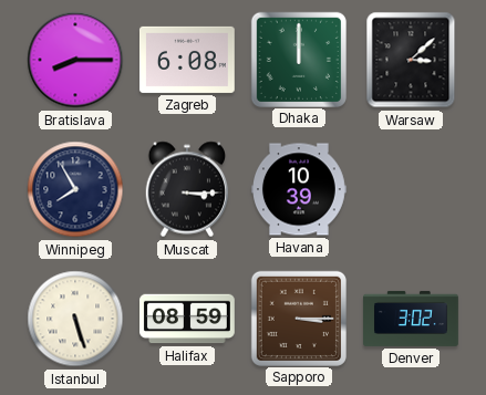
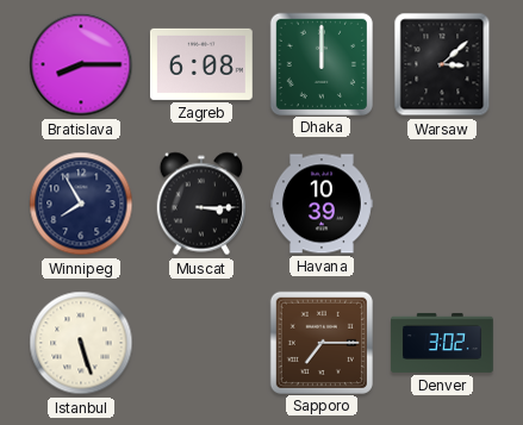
Halifax: 08:59 -> none (188, 319)
Sapporo: 3:15 -> 7:15 (320, 342)
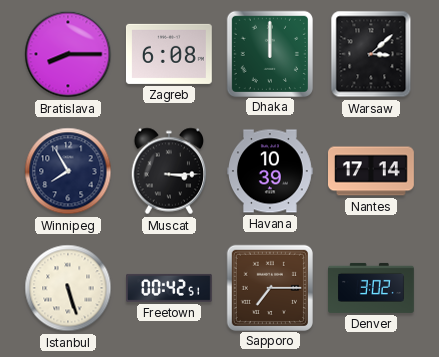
Nantes: none -> 17:14 (372, 171)
Freetown: none -> 00:42 (170, 288)
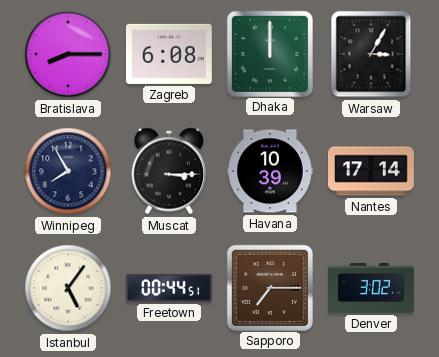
Warsaw: 3:08 -> 3:05 (371, 54)
Istanbul: 5:27 -> 5:06 (68, 288)
Freetown: 00:42 -> 00:44 (170, 288)
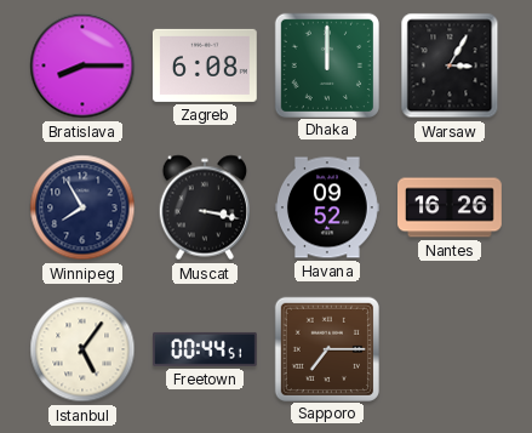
Muscat: 3:15 -> 3:17 (205, 207)
Havana: 10:39 -> 09:52 (328, 207)
Nantes: 17:14 -> 16:26 (451, 207)
Denver: 3:02 -> none (372, 288)
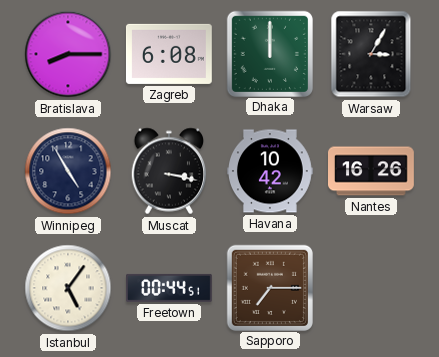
Winnipeg: 7:55 -> 4:55 (68, 171)
Havana: 09:52 -> 10:42 (271, 171)
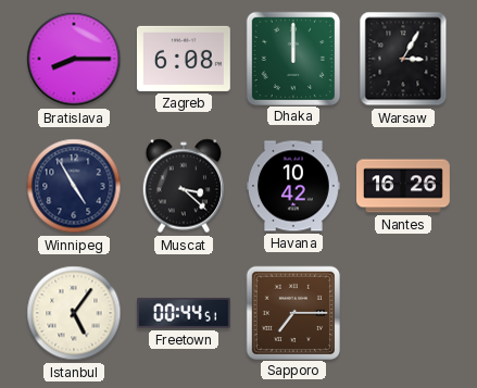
Muscat: 3:17 -> 3:22 (184, 186)
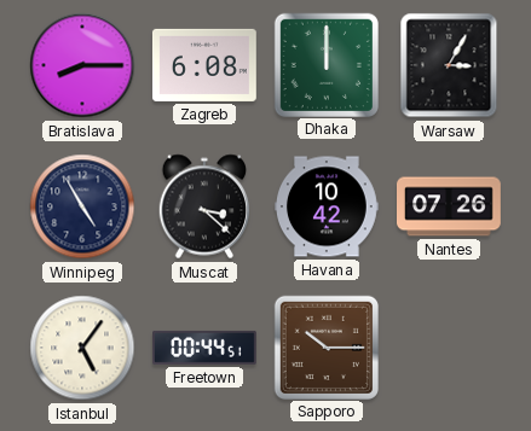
Nantes: 16:26 -> 07:26 (450, 206)
Sapporo: 7:15 -> 10:15 (325, 346)
